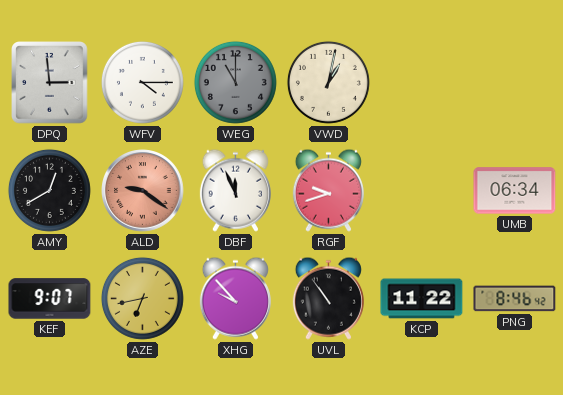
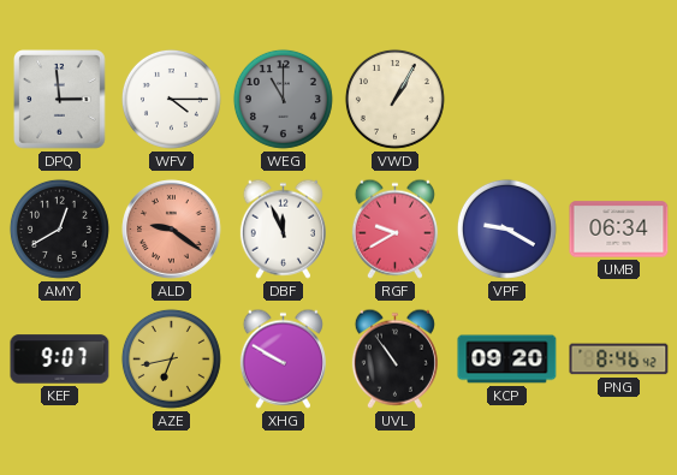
VWD: 1:02 -> 1:05 (394, 99)
RGF: 9:42 -> 9:40 (394, 228)
VPF: none -> 9:20 (506, 228)
XHG: 9:53 -> 9:50 (283, 358)
KCP: 11:22 -> 09:20 (507, 360)
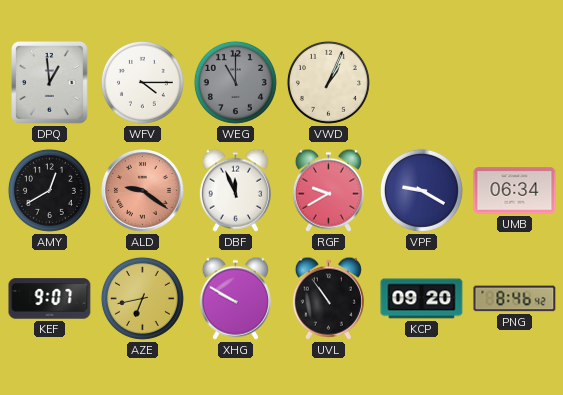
DPQ: 2:59 -> 12:59 (50, 83)
VWD: 1:05 -> 1:04 (328, 82)
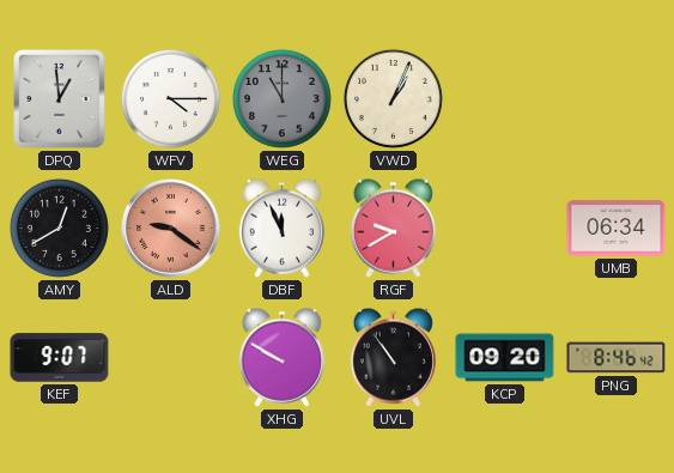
VPF: 9:20 -> none (421, 190)
AZE: 6:43 -> none (142, 298)
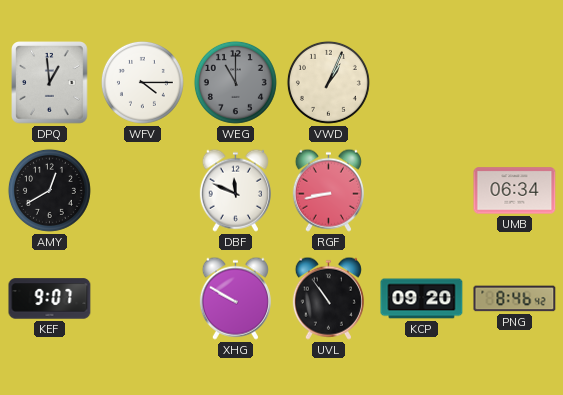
ALD: 9:21 -> none (171, 229)
DBF: 11:56 -> 11:49 (235, 190)
RGF: 9:40 -> 8:43 (328, 190)
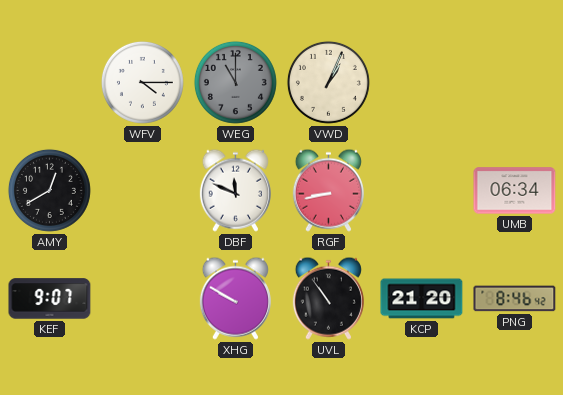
DPQ: 12:59 -> none (50, 83)
KCP: 09:20 -> 21:20 (422, 299)
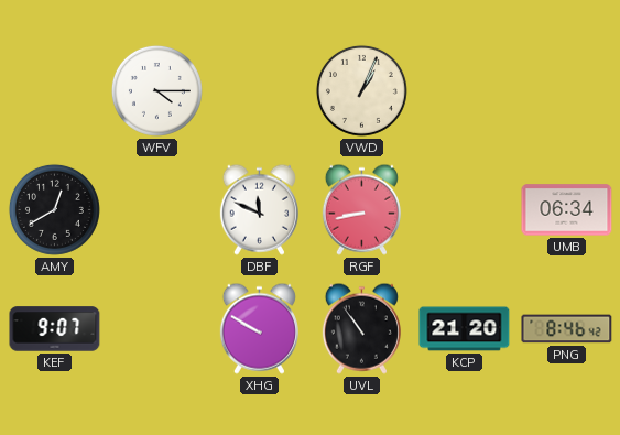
WEG: 11:00 -> none (235, 82)
